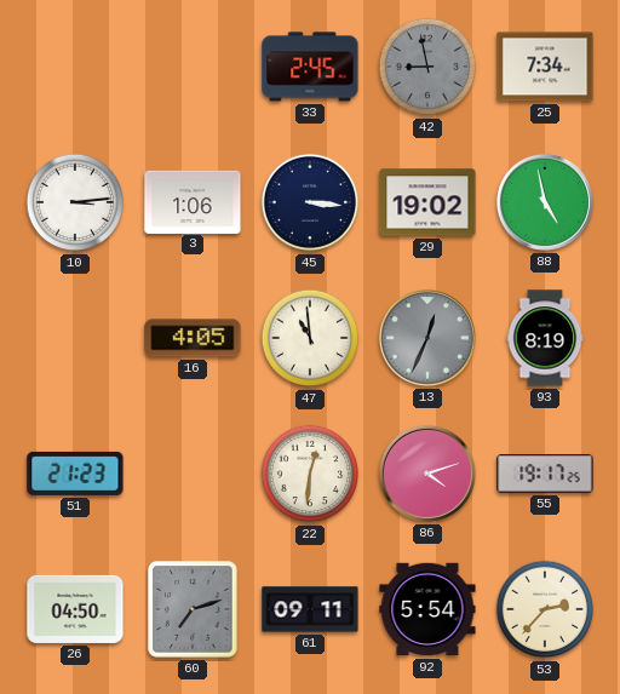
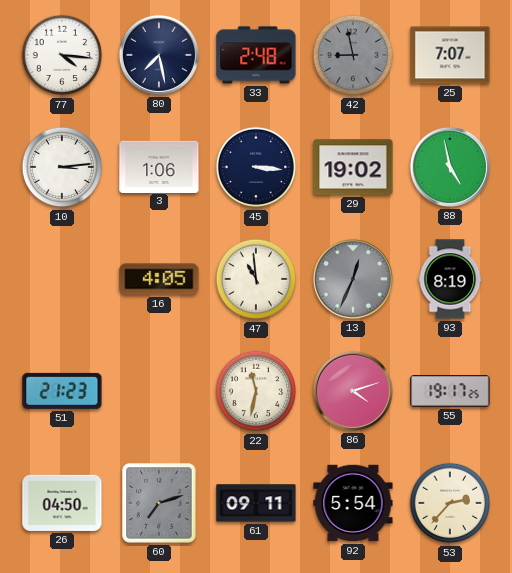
77: none -> 4:16 (62, 55)
80: none -> 7:28 (159, 55)
33: 2:45 -> 2:48 (256, 55)
25: 7:34 -> 7:07 (450, 55)
22: 12:31 -> 11:32 (256, 391)
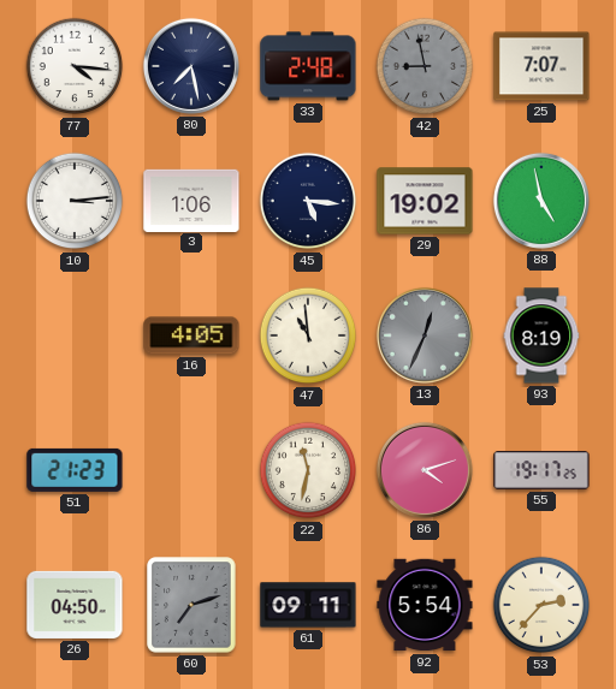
45: 3:16 -> 5:16 (308, 201)
